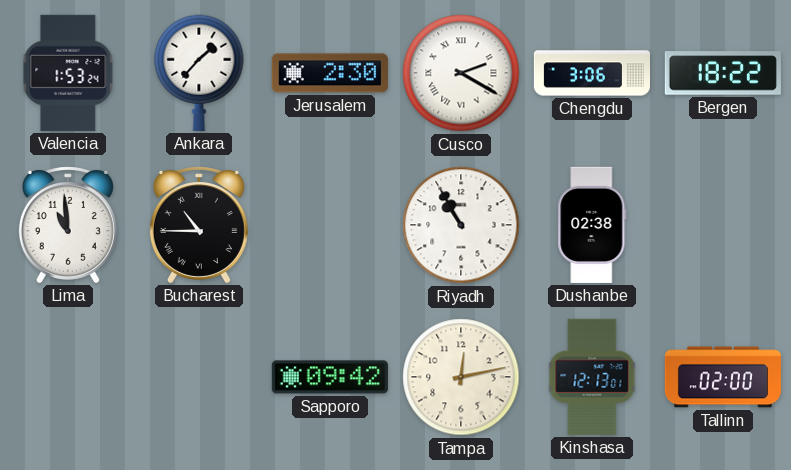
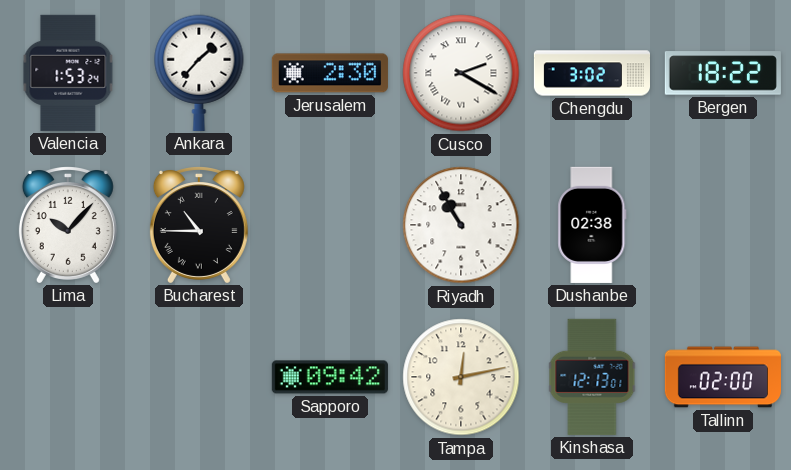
Chengdu: 3:06 -> 3:02 (591, 73)
Lima: 10:59 -> 10:07 (68, 225)
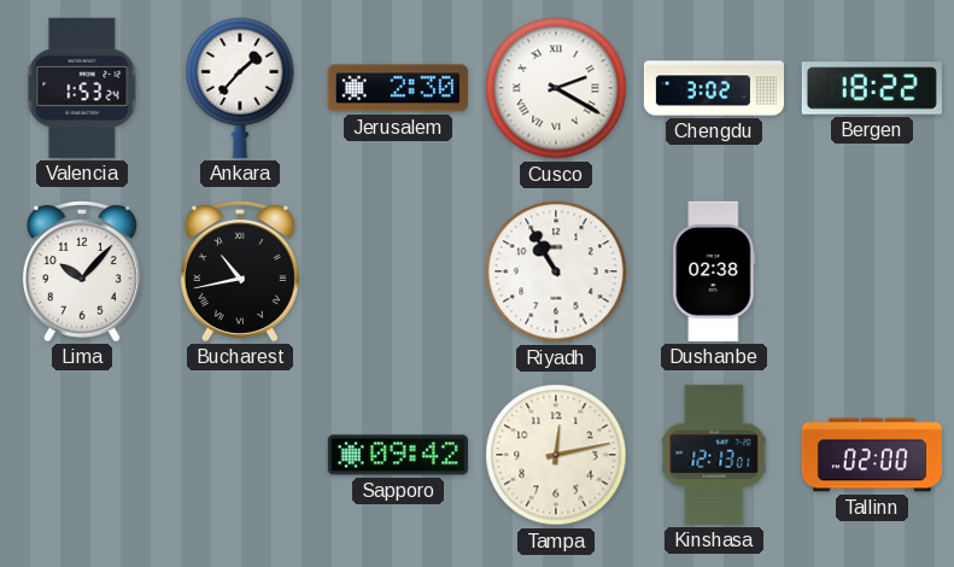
Bucharest: 10:45 -> 10:43 (240, 271)
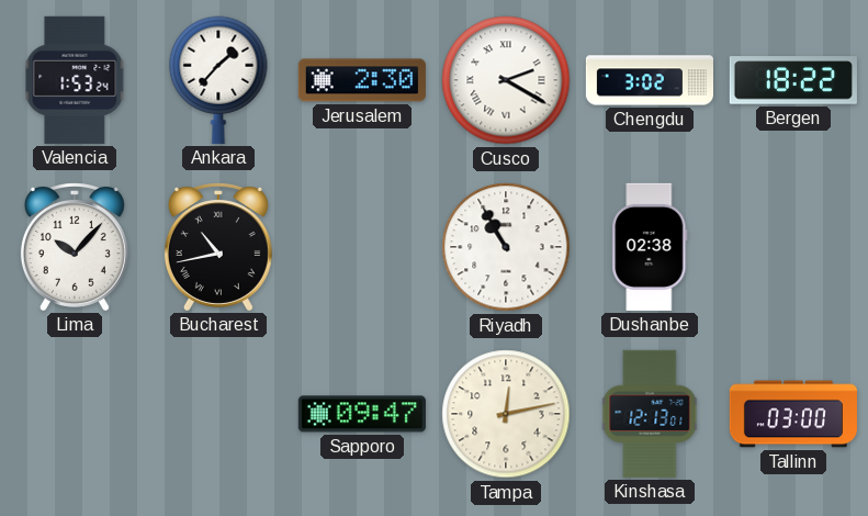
Sapporo: 09:42 -> 09:47 (362, 414)
Tallinn: 02:00 -> 03:00 (793, 414)
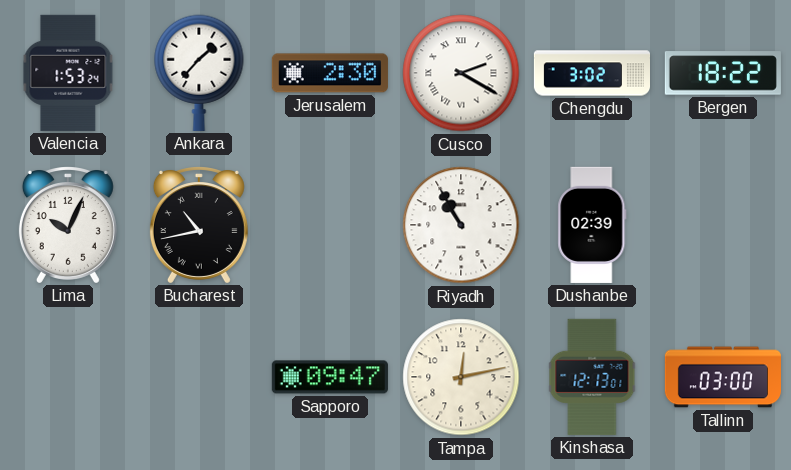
Lima: 10:07 -> 10:04 (68, 225)
Dushanbe: 02:38 -> 02:39 (592, 225)
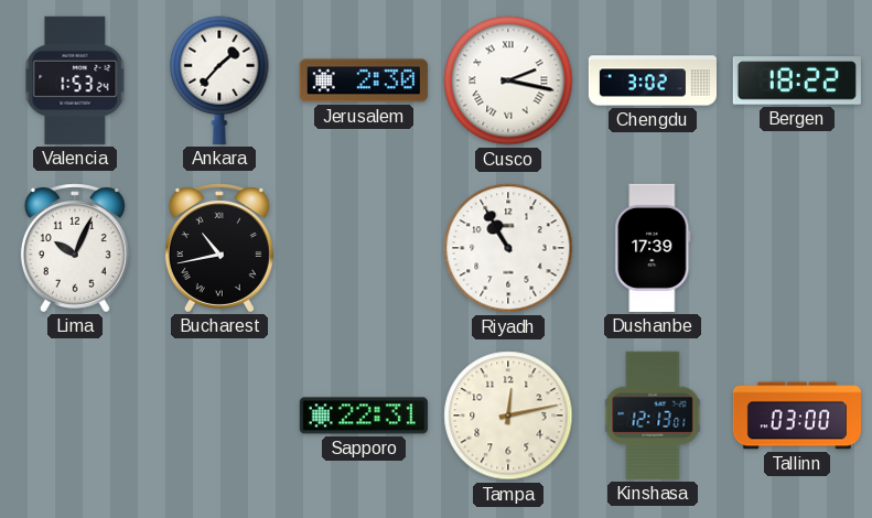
Cusco: 2:20 -> 2:17 (508, 80)
Dushanbe: 02:39 -> 17:39 (653, 248)
Sapporo: 09:47 -> 22:31 (364, 416)
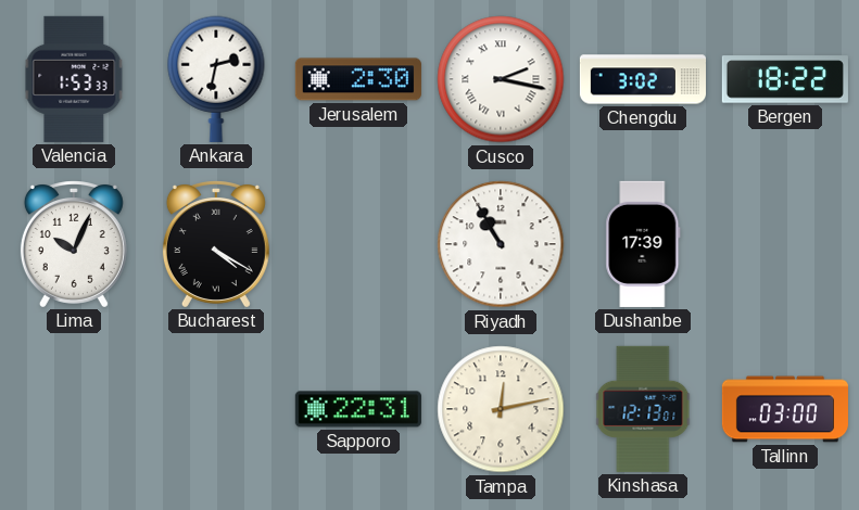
Valencia: 1:53:24 -> 1:53:33 (74, 79)
Ankara: 1:37 -> 2:32 (216, 79)
Bucharest: 10:43 -> 4:20 (216, 244)
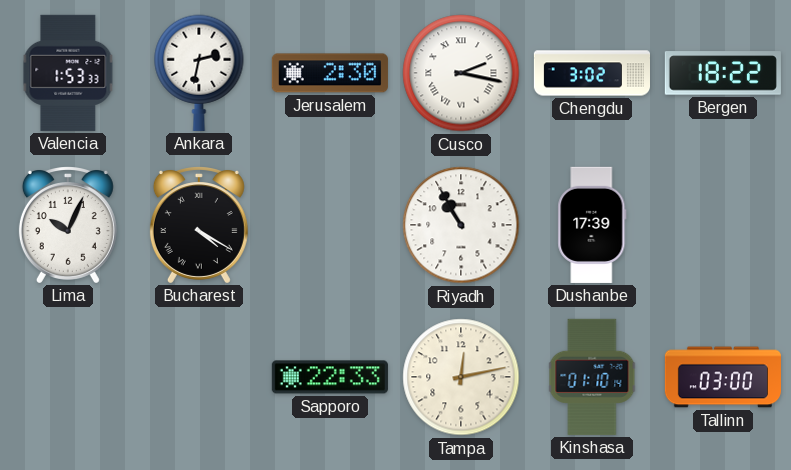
Sapporo: 22:31 -> 22:33 (330, 377)
Kinshasa: 12:13 -> 01:10 (592, 377)
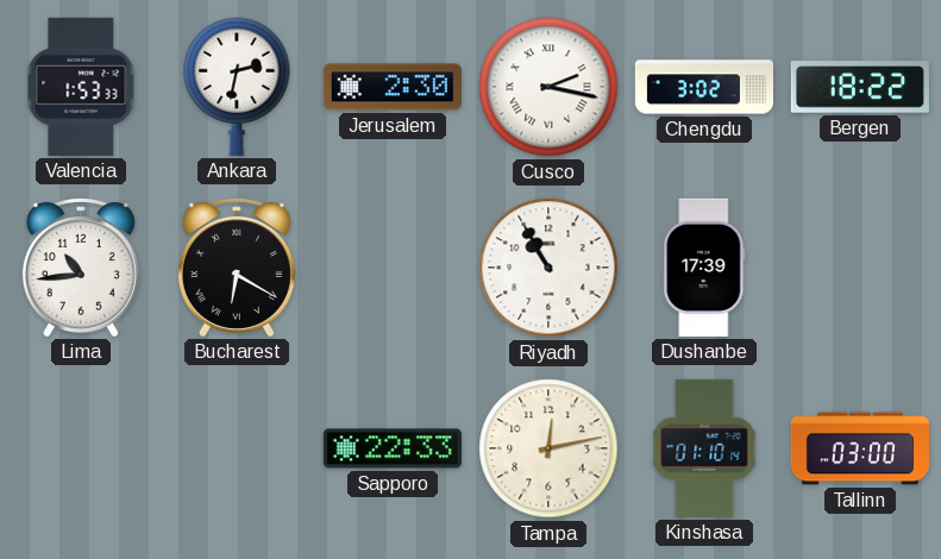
Lima: 10:04 -> 10:44 (81, 268)
Bucharest: 4:20 -> 6:20 (237, 268)
